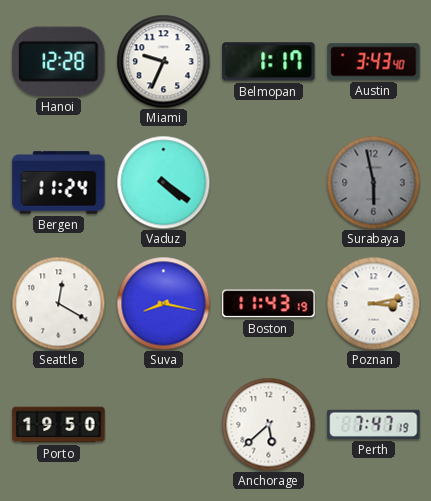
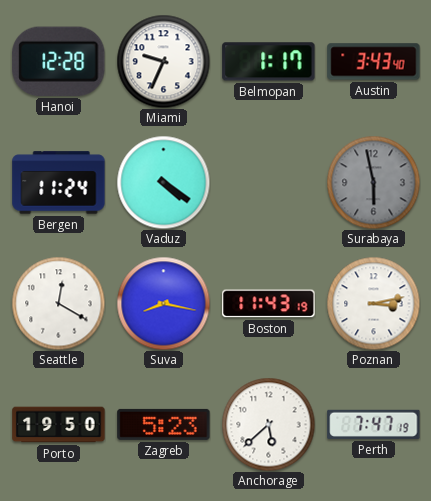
Zagreb: none -> 5:23 (164, 424)
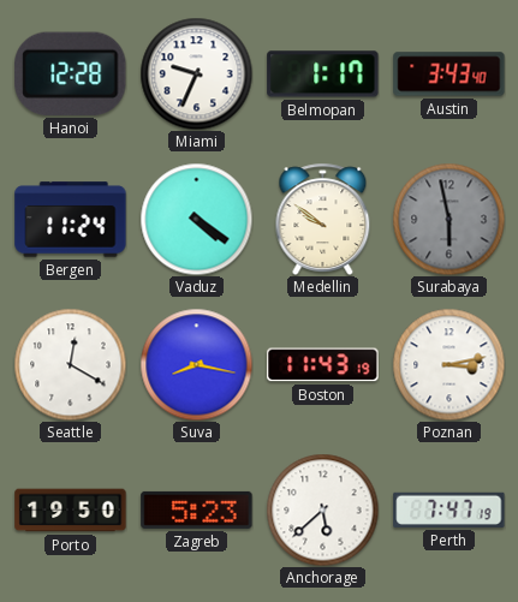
Medellin: none -> 9:51 (323, 219)
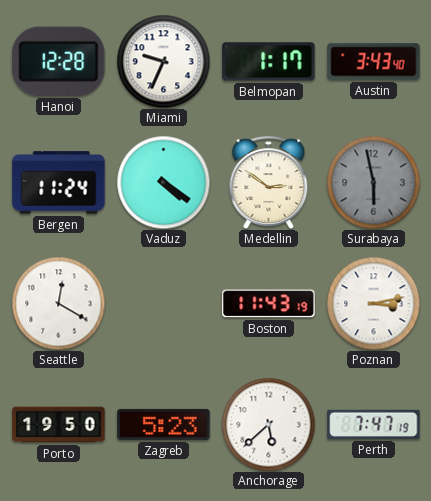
Medellin: 9:51 -> 2:51 (269, 182)
Suva: 8:17 -> none (196, 364)
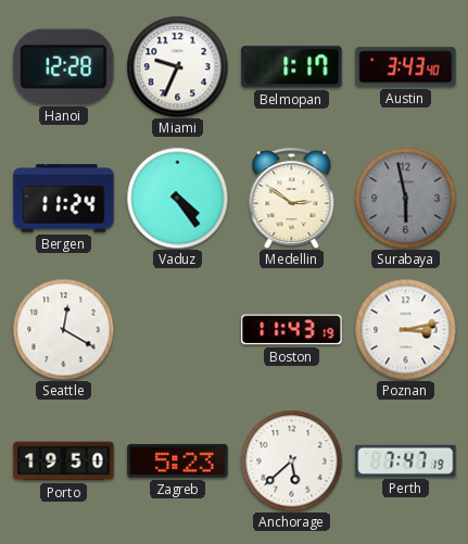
Vaduz: 4:21 -> 4:24 (177, 198)
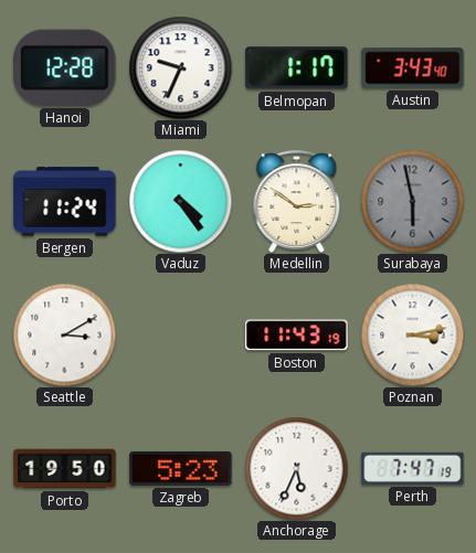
Seattle: 12:20 -> 3:10 (64, 334)
Anchorage: 5:38 -> 5:34 (296, 468)
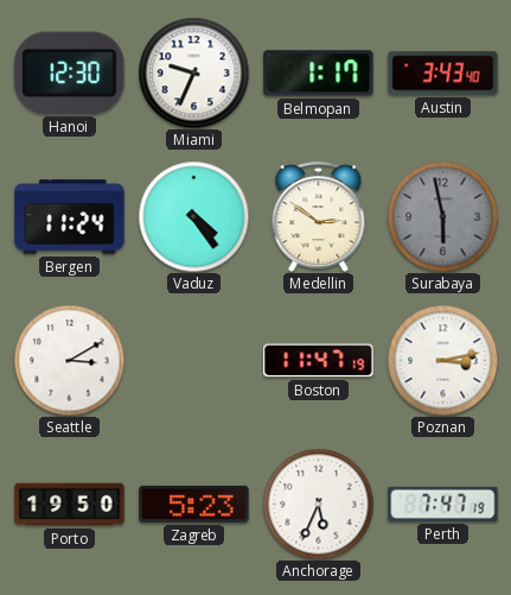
Hanoi: 12:28 -> 12:30 (70, 72)
Boston: 11:43 -> 11:47 (319, 361)
